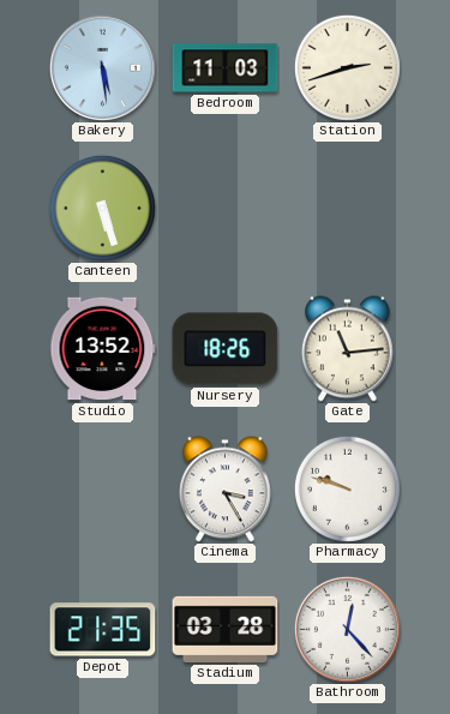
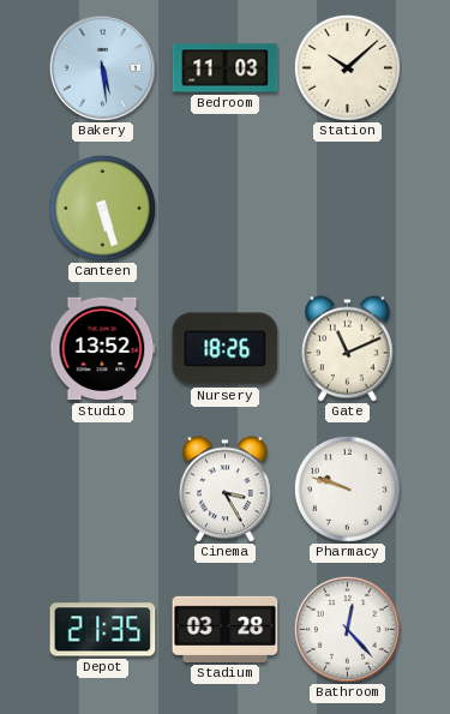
Station: 2:42 -> 10:08 (347, 67)
Gate: 11:14 -> 11:11 (348, 349)
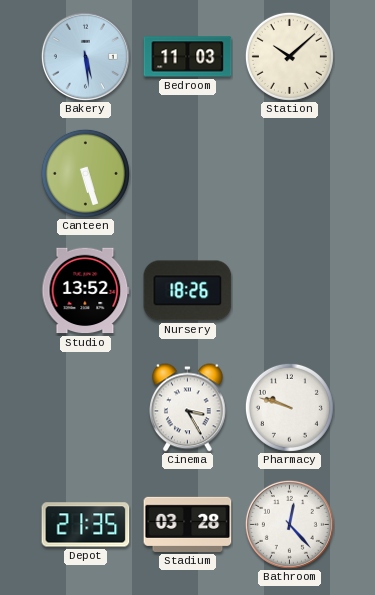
Gate: 11:11 -> none (348, 349)
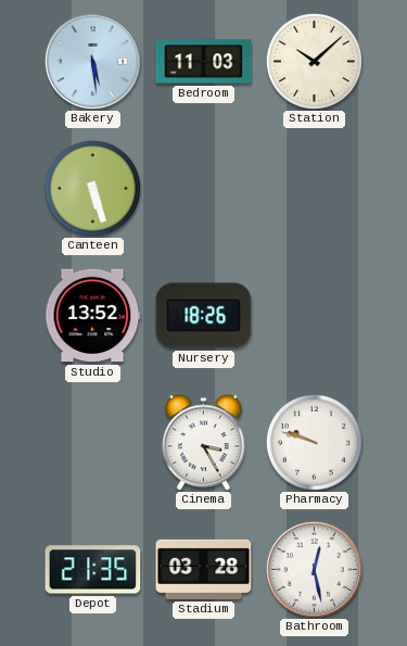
Bathroom: 12:23 -> 12:28 (314, 569)
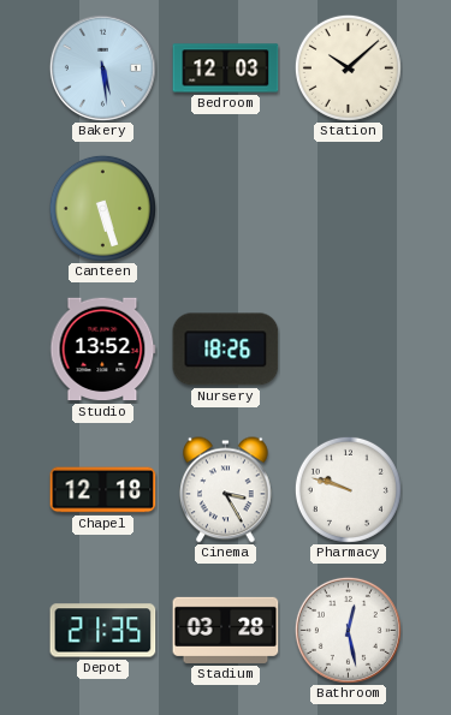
Bedroom: 11:03 -> 12:03 (226, 68)
Chapel: none -> 12:18 (103, 490)
